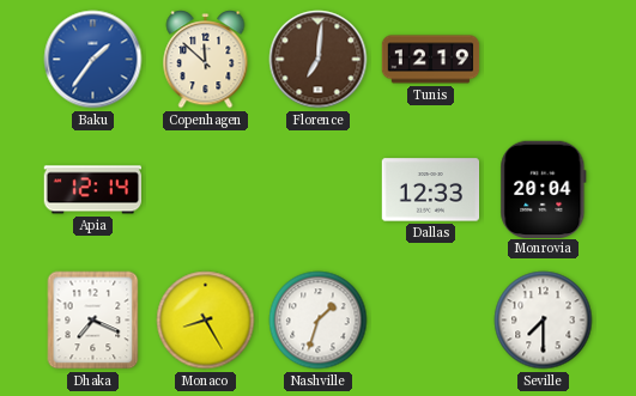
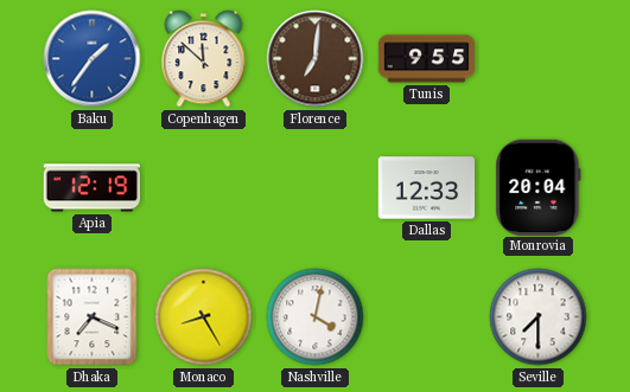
Tunis: 12:19 -> 9:55 (427, 59)
Apia: 12:14 -> 12:19 (93, 188)
Nashville: 1:33 -> 4:02 (316, 317)
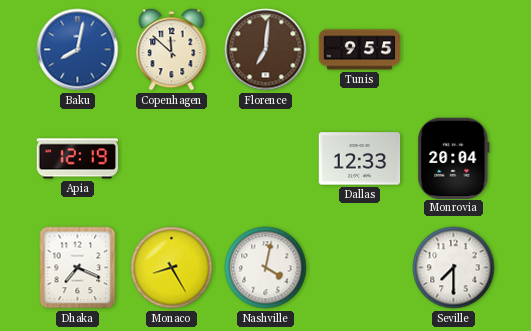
Baku: 1:36 -> 8:02 (78, 50)
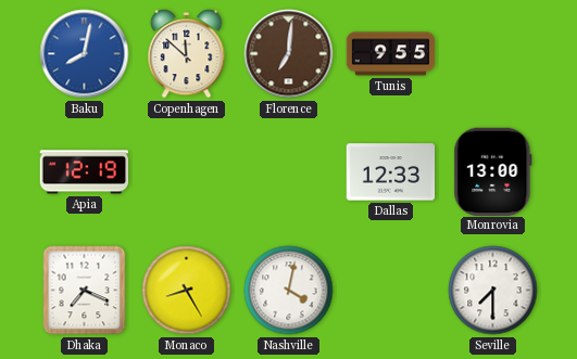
Monrovia: 20:04 -> 13:00 (493, 171)
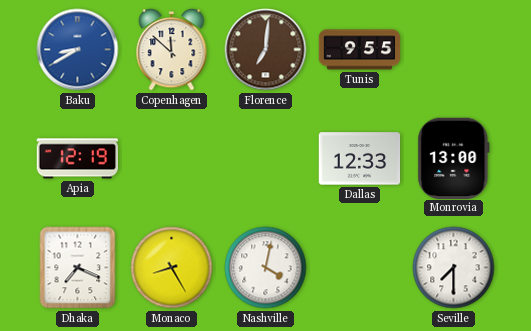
Baku: 8:02 -> 8:40 (78, 50)
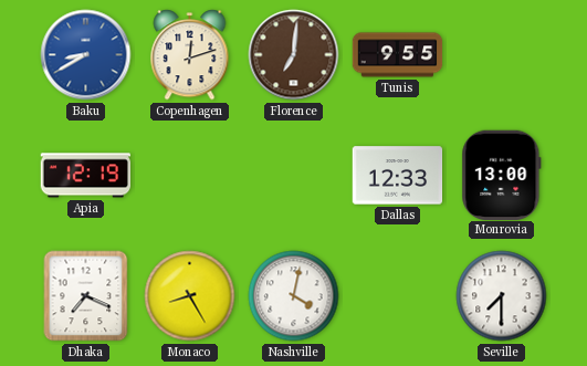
Copenhagen: 11:52 -> 12:12 (190, 55)
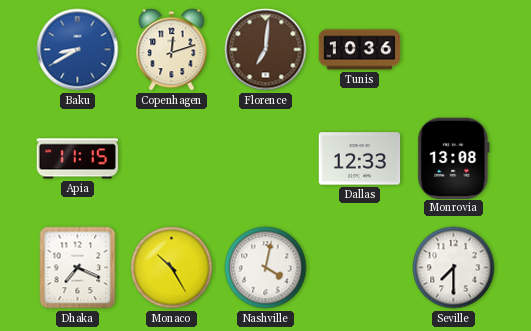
Tunis: 9:55 -> 10:36 (360, 50)
Apia: 12:19 -> 11:15 (78, 159)
Monrovia: 13:00 -> 13:08 (454, 158)
Monaco: 8:25 -> 10:25 (172, 268)
